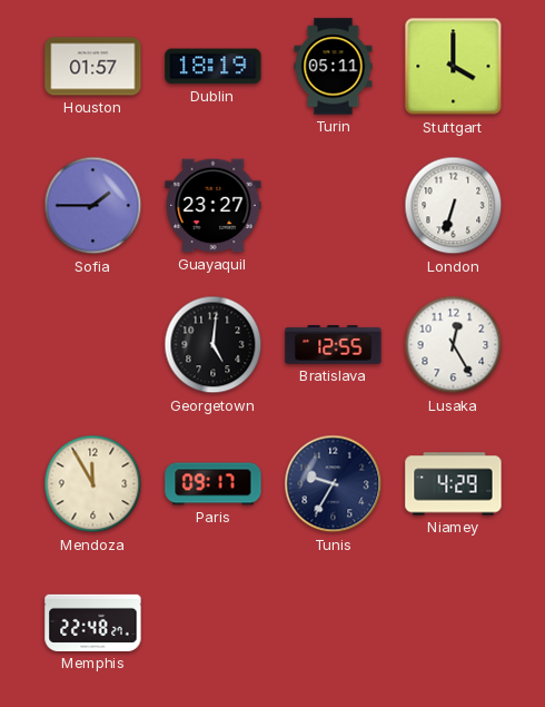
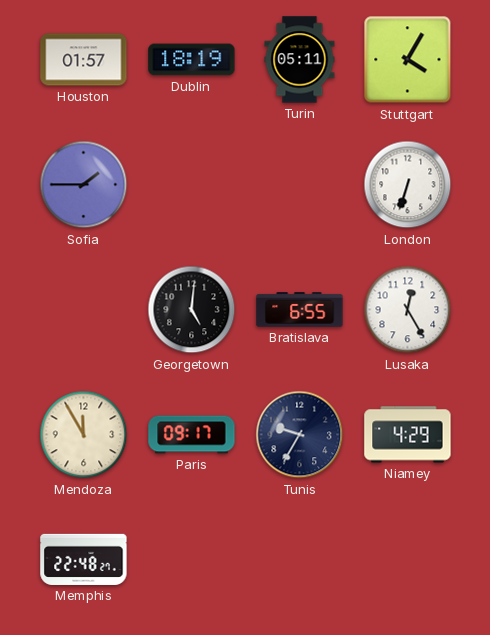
Stuttgart: 4:00 -> 4:05 (408, 60)
Guayaquil: 23:27 -> none (214, 206)
Bratislava: 12:55 -> 6:55 (300, 310)
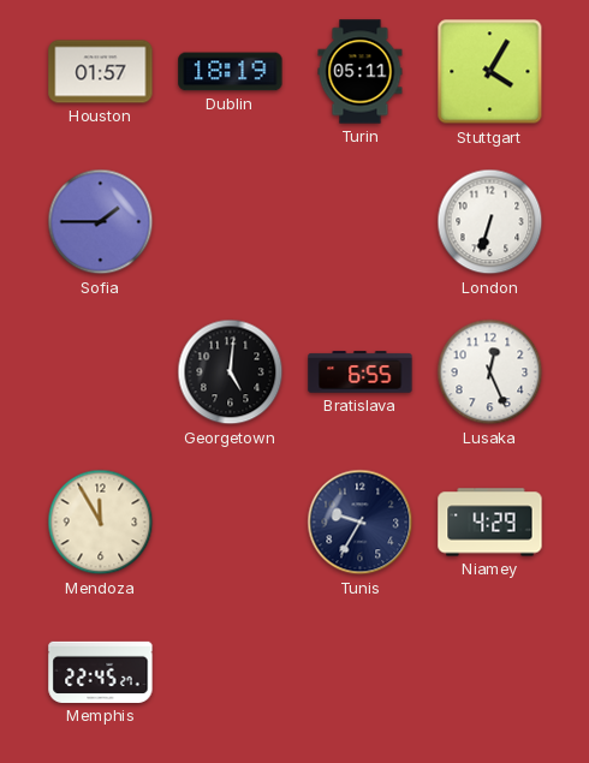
Lusaka: 12:25 -> 12:26 (490, 372)
Paris: 09:17 -> none (192, 435)
Memphis: 22:48 -> 22:45 (101, 672)
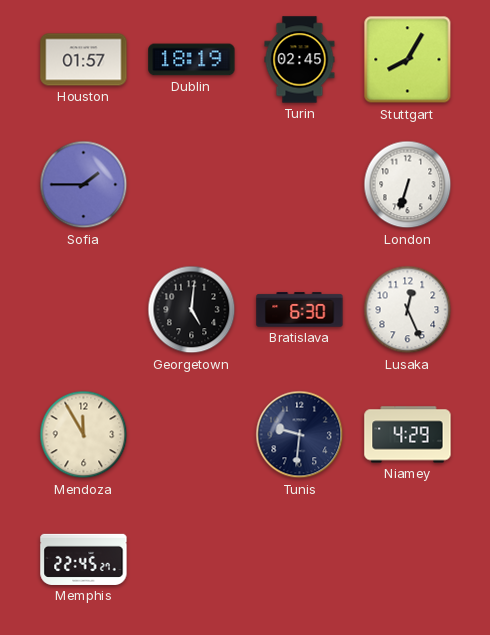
Turin: 05:11 -> 02:45 (300, 60)
Stuttgart: 4:05 -> 8:05 (408, 60)
Bratislava: 6:55 -> 6:30 (300, 310)
Tunis: 9:35 -> 9:31 (300, 435)
